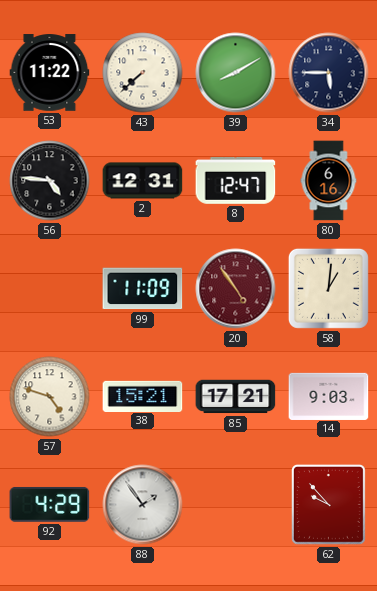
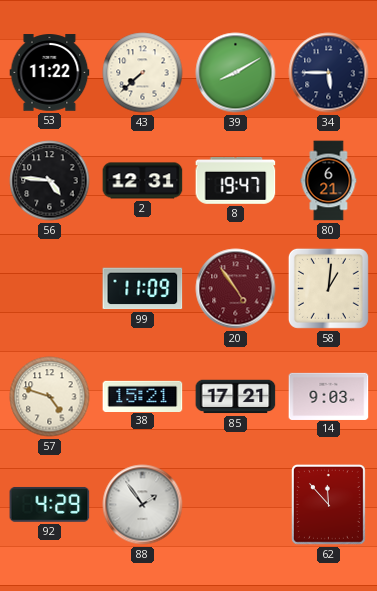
8: 12:47 -> 19:47 (236, 180)
80: 6:16 -> 6:21 (329, 181)
62: 9:53 -> 11:53 (328, 505)
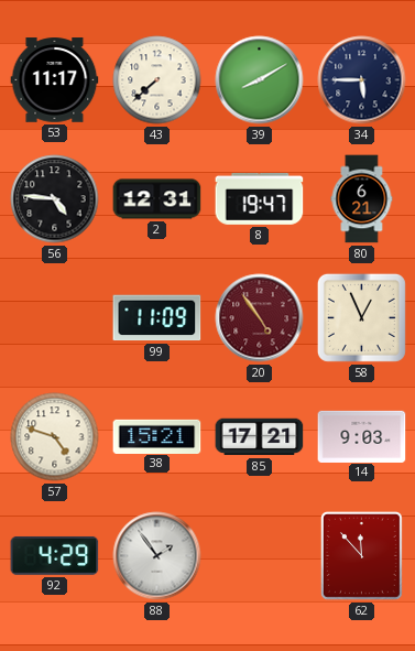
53: 11:22 -> 11:17 (55, 80)
58: 1:01 -> 12:56 (361, 317)
